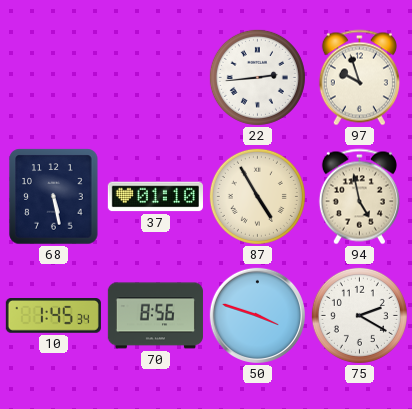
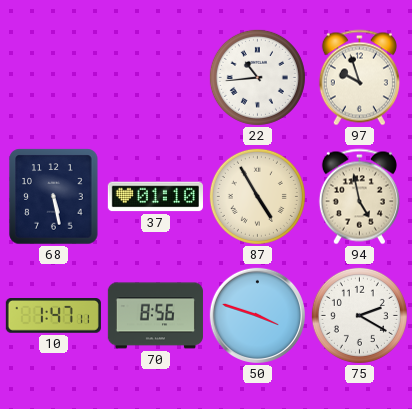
22: 2:44 -> 10:44 (257, 77)
10: 1:45 -> 1:47 (53, 316)
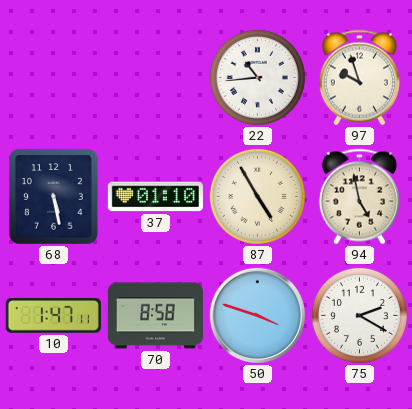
70: 8:56 -> 8:58 (155, 316)
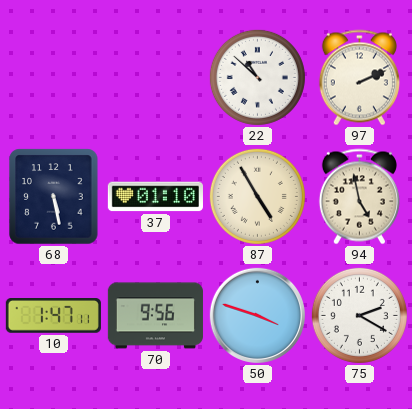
22: 10:44 -> 10:52 (257, 77)
97: 9:57 -> 2:11 (359, 78)
70: 8:58 -> 9:56 (155, 316)
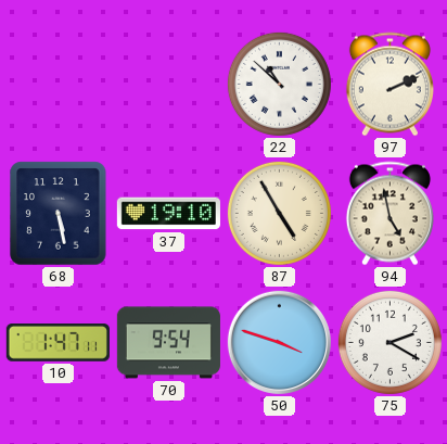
37: 01:10 -> 19:10 (168, 214)
70: 9:56 -> 9:54 (168, 343)
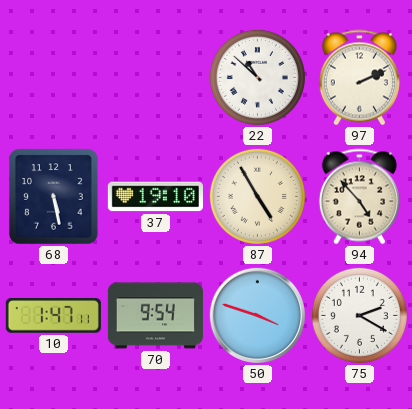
94: 4:58 -> 4:53 (359, 197)
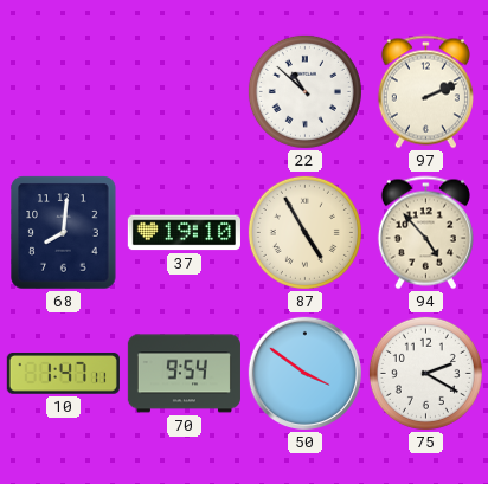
68: 5:28 -> 8:01 (64, 233)
50: 3:48 -> 3:51 (304, 373)
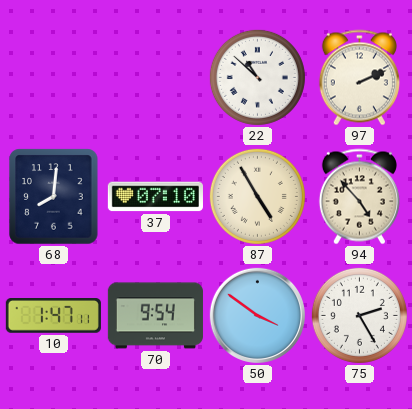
37: 19:10 -> 07:10 (155, 197)
75: 2:20 -> 2:25 (359, 315)
